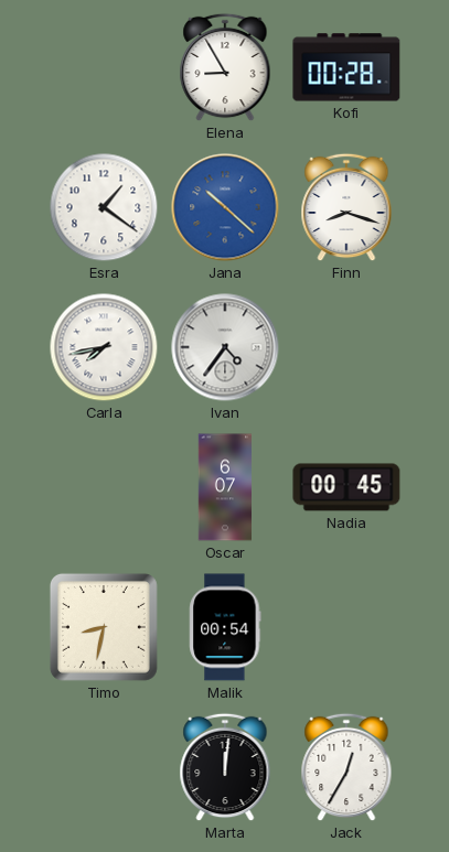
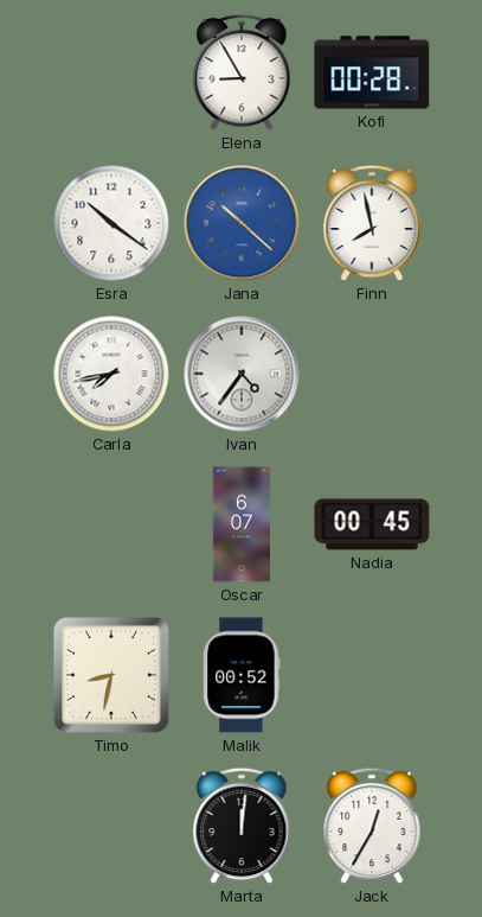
Esra: 1:21 -> 10:21 (111, 223)
Finn: 8:18 -> 7:58 (372, 223)
Malik: 00:54 -> 00:52 (242, 675)
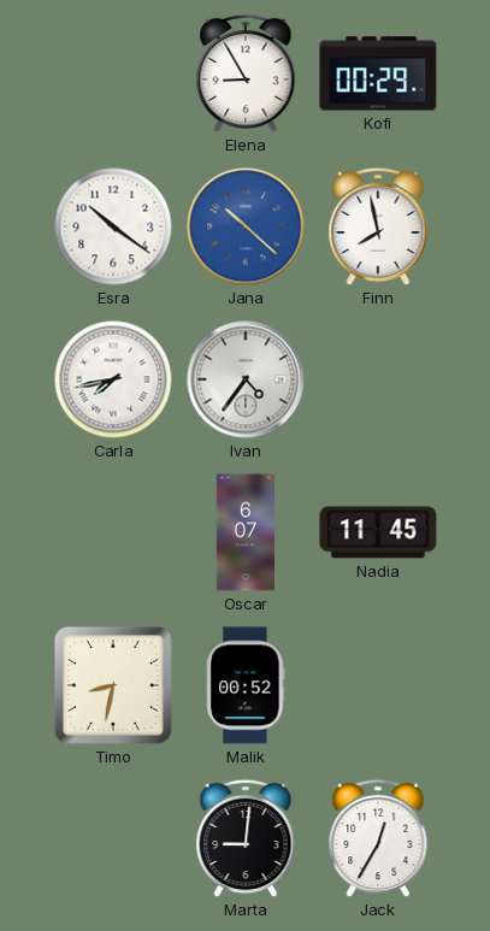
Kofi: 00:28 -> 00:29 (378, 73)
Nadia: 00:45 -> 11:45 (378, 532)
Marta: 12:01 -> 9:01 (246, 838)
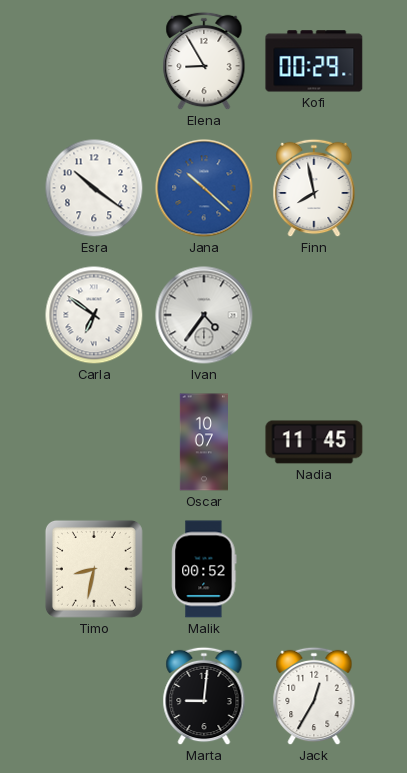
Carla: 7:43 -> 6:51 (94, 315)
Oscar: 6:07 -> 10:07 (204, 442)
